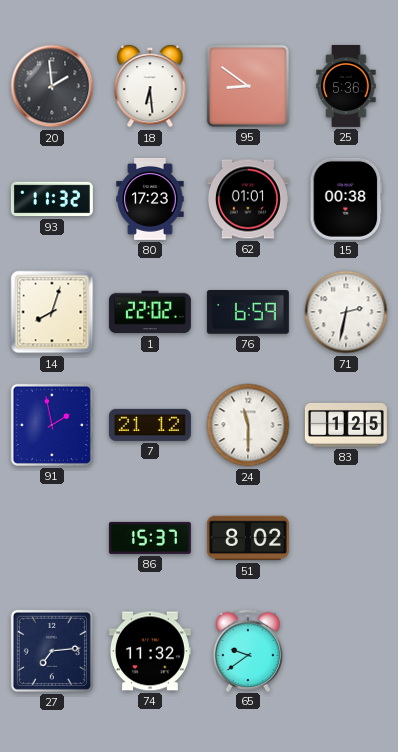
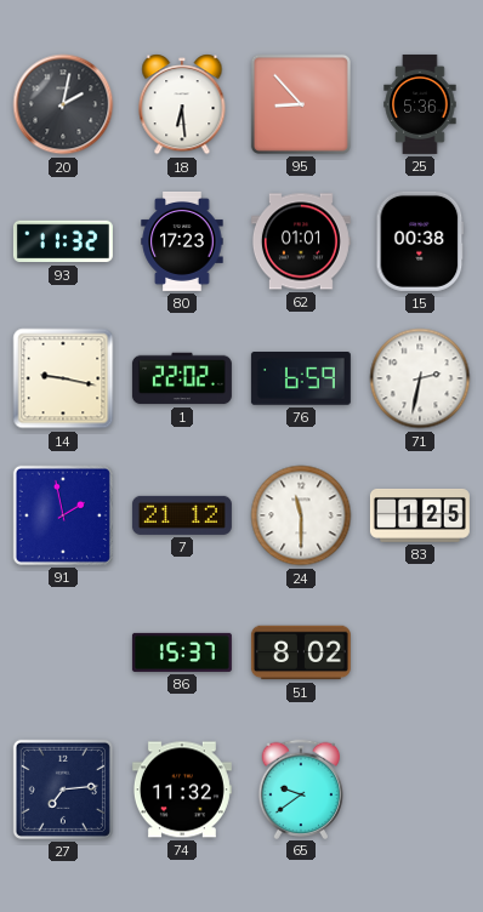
20: 1:59 -> 2:02 (63, 104)
95: 8:51 -> 8:53 (301, 104)
14: 8:03 -> 9:17 (63, 378)
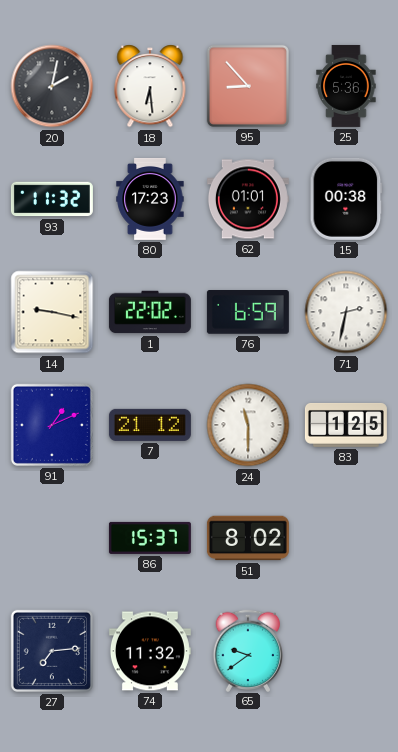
91: 1:58 -> 1:11 (52, 425)
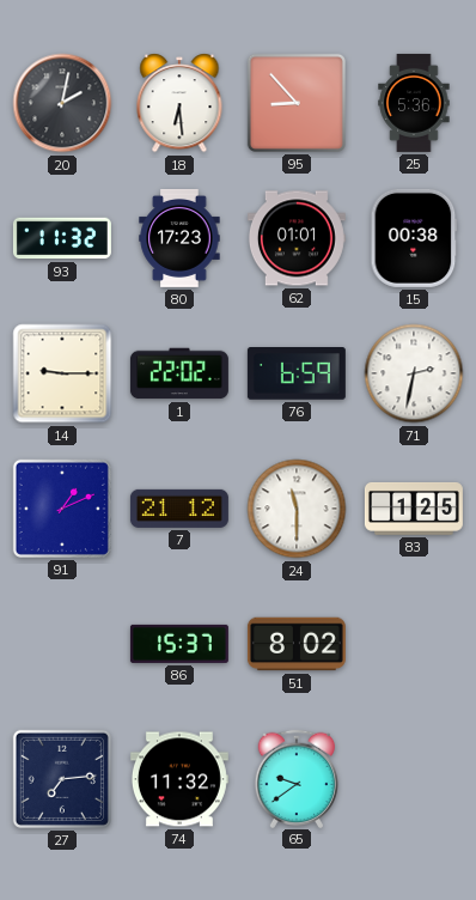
14: 9:17 -> 9:15 (62, 373)
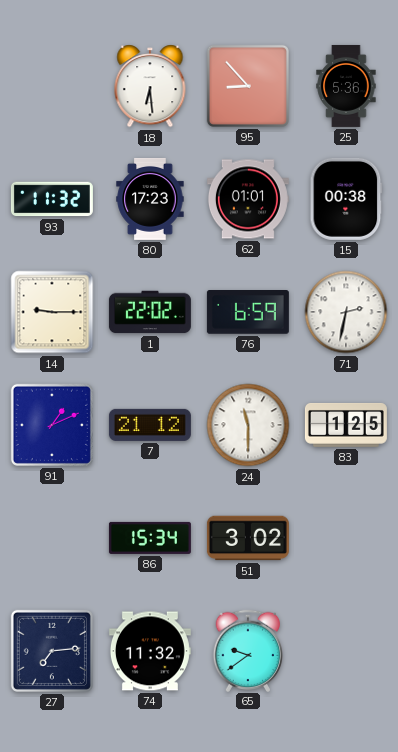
20: 2:02 -> none (62, 103)
86: 15:37 -> 15:34 (150, 538)
51: 8:02 -> 3:02 (248, 538)
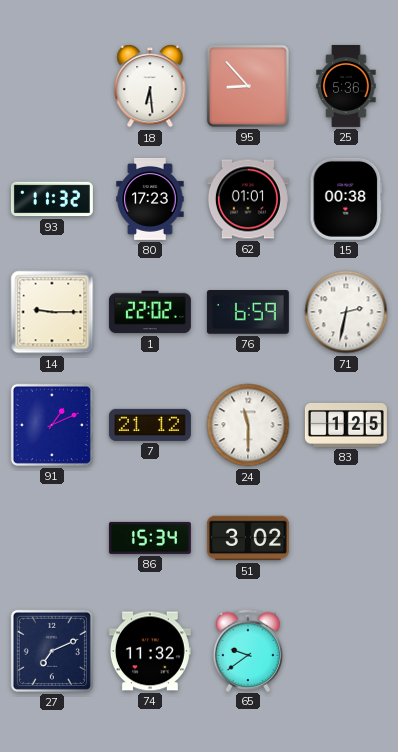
27: 7:14 -> 7:11 (52, 651)
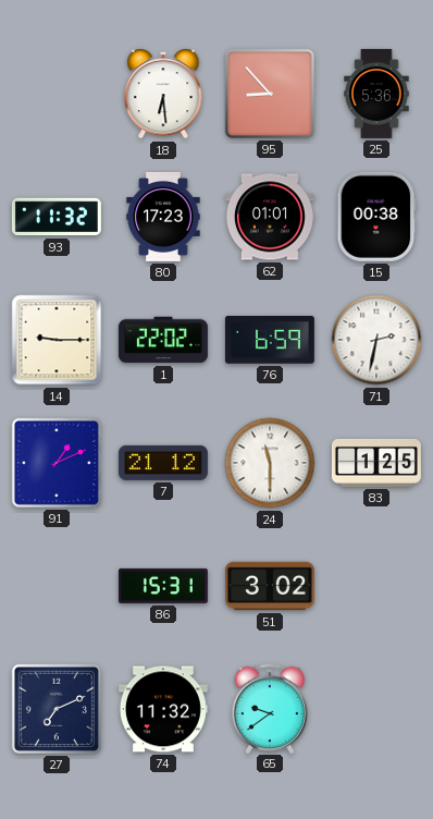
86: 15:34 -> 15:31 (163, 586)
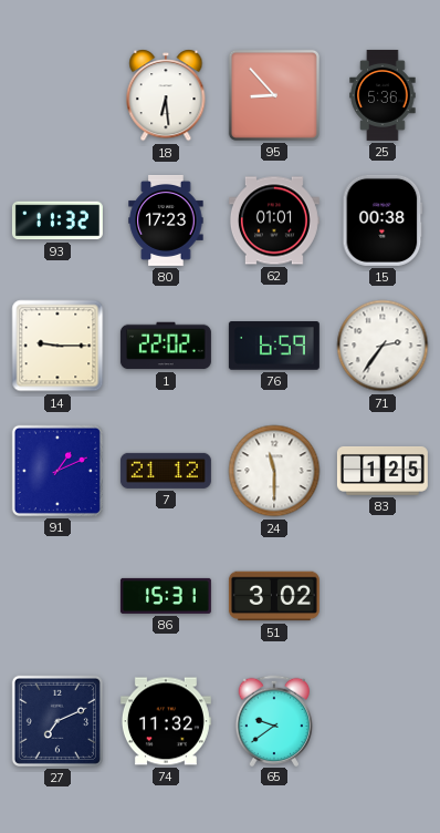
71: 2:32 -> 2:36 (383, 346)
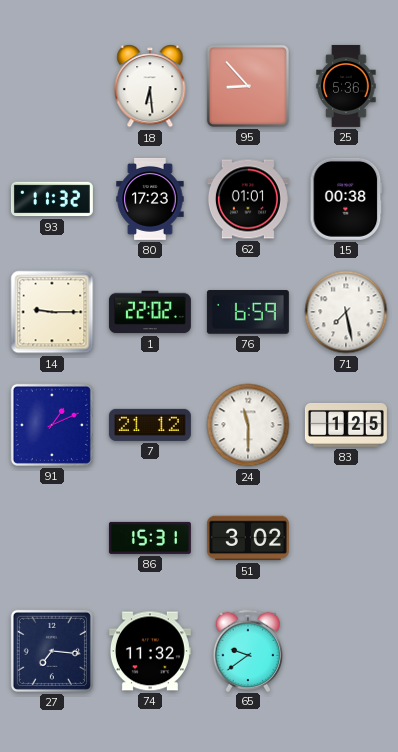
71: 2:36 -> 7:28 (346, 312)
27: 7:11 -> 7:16 (52, 651)
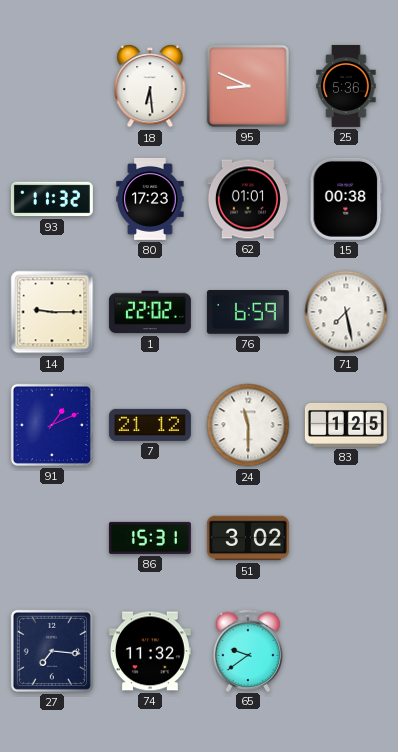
95: 8:53 -> 8:49 (248, 86)
